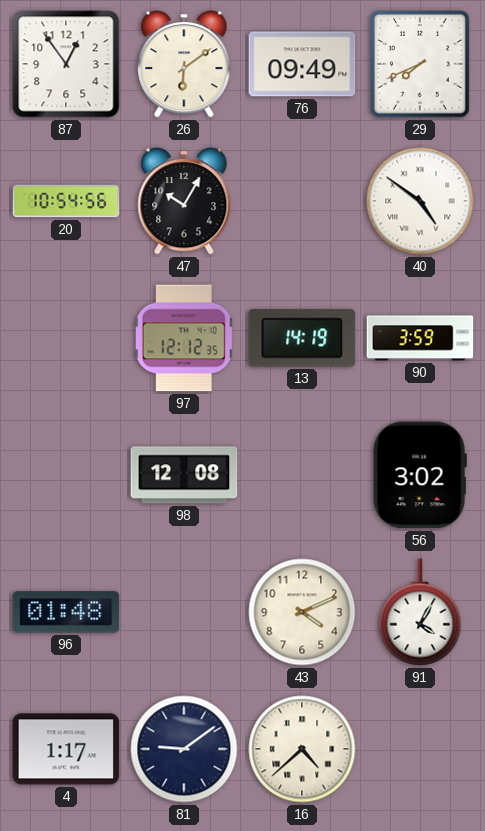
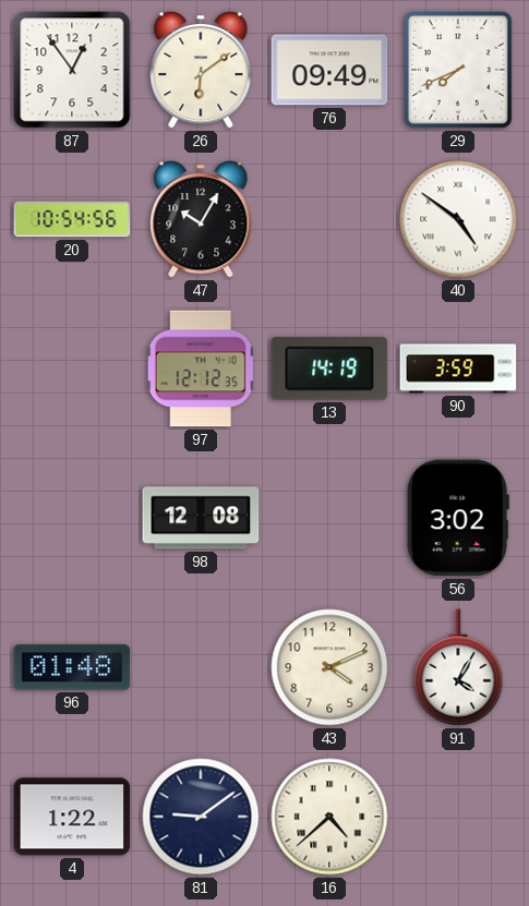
4: 1:17 -> 1:22 (72, 817)
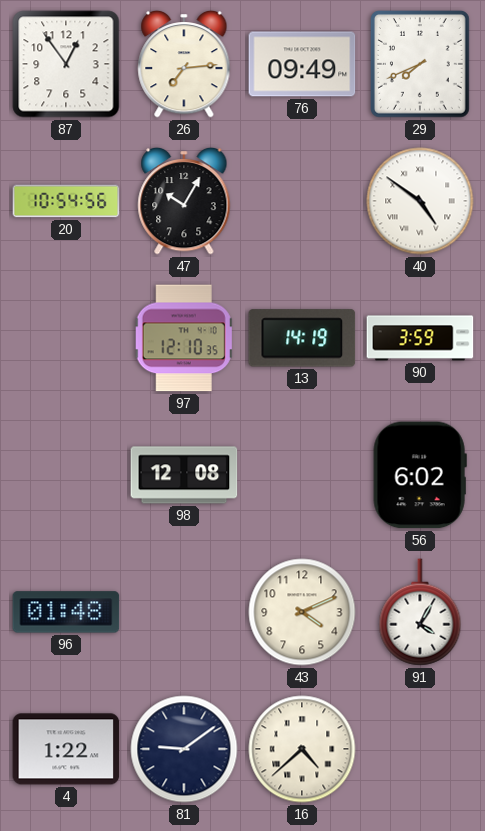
26: 6:09 -> 7:14 (184, 64)
97: 12:12 -> 12:10 (184, 338)
56: 3:02 -> 6:02 (420, 475)
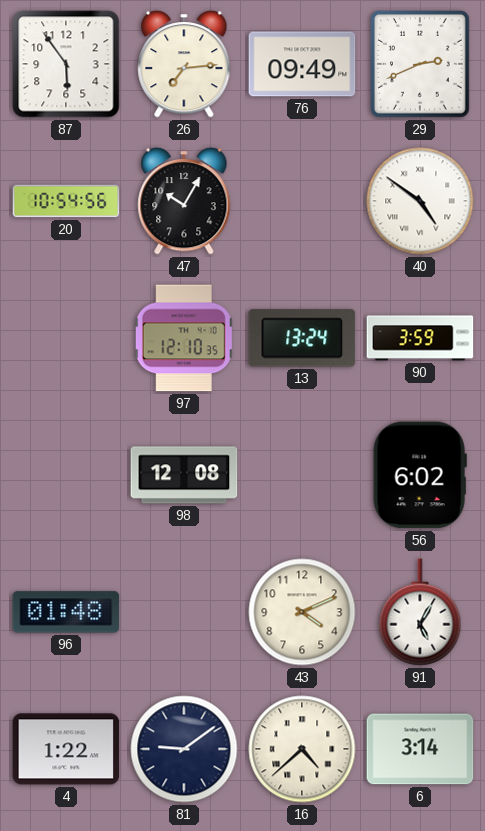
87: 12:54 -> 5:54 (66, 64)
29: 7:41 -> 2:41 (420, 65)
13: 14:19 -> 13:24 (302, 338)
91: 4:05 -> 5:05 (420, 612)
6: none -> 3:14 (420, 749)
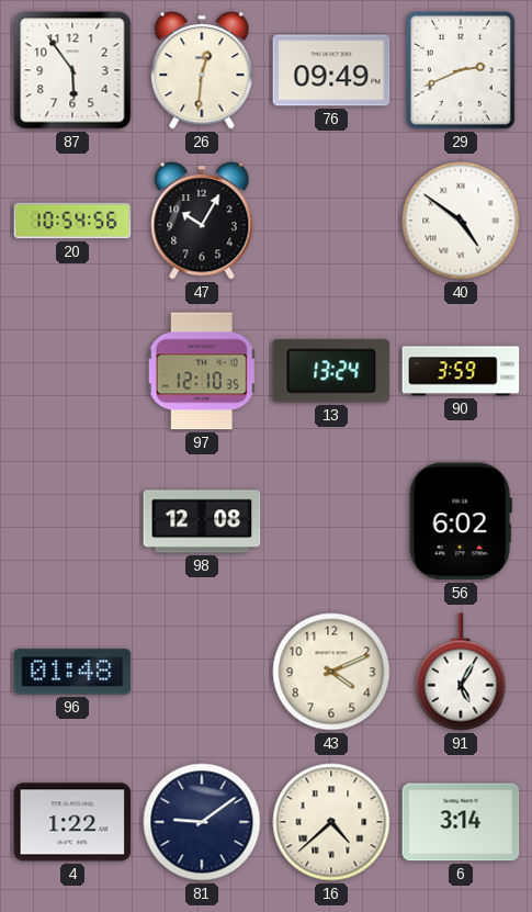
26: 7:14 -> 12:31 (202, 70)
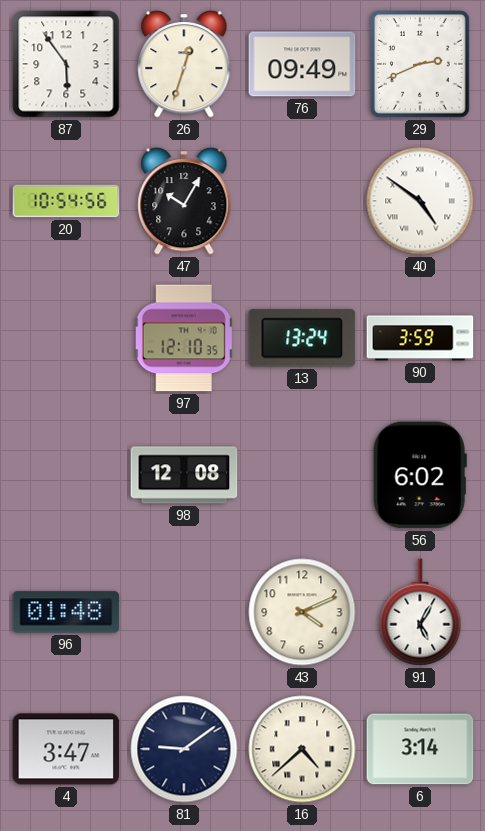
26: 12:31 -> 12:33 (184, 64)
4: 1:22 -> 3:47 (66, 749)
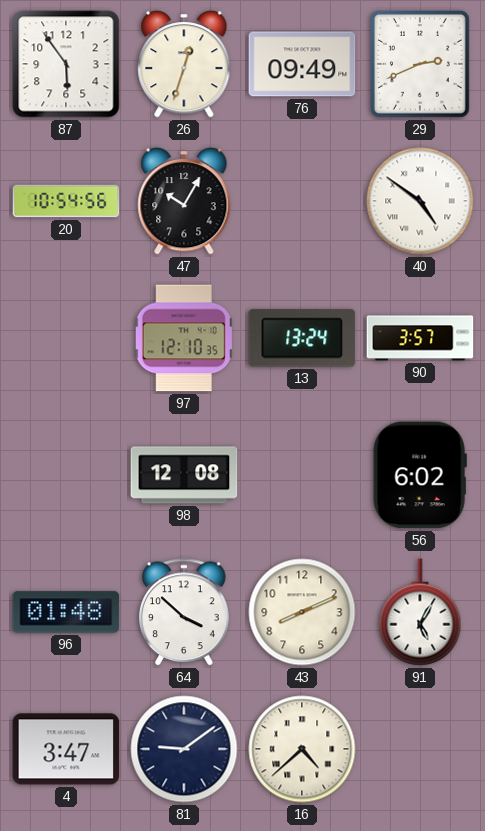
90: 3:59 -> 3:57 (420, 338)
64: none -> 3:52 (184, 613)
43: 4:11 -> 8:11 (302, 612)
6: 3:14 -> none (420, 749)
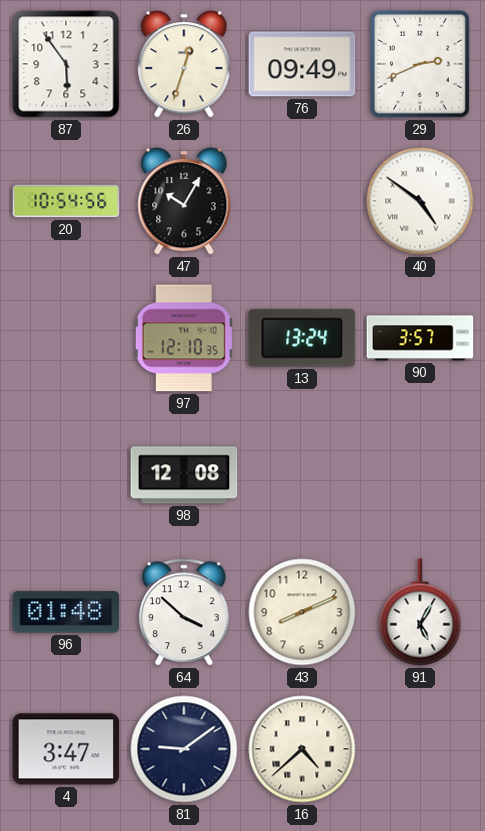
56: 6:02 -> none (420, 475)
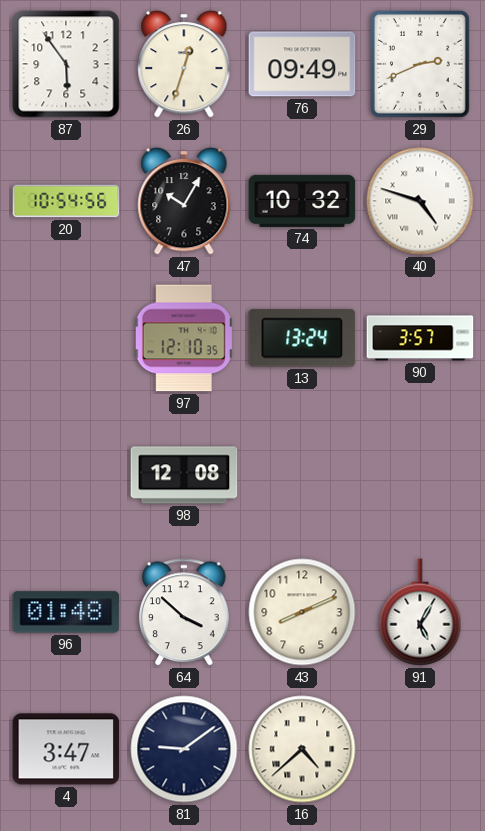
74: none -> 10:32 (302, 201)
40: 4:51 -> 4:48 (420, 201)
